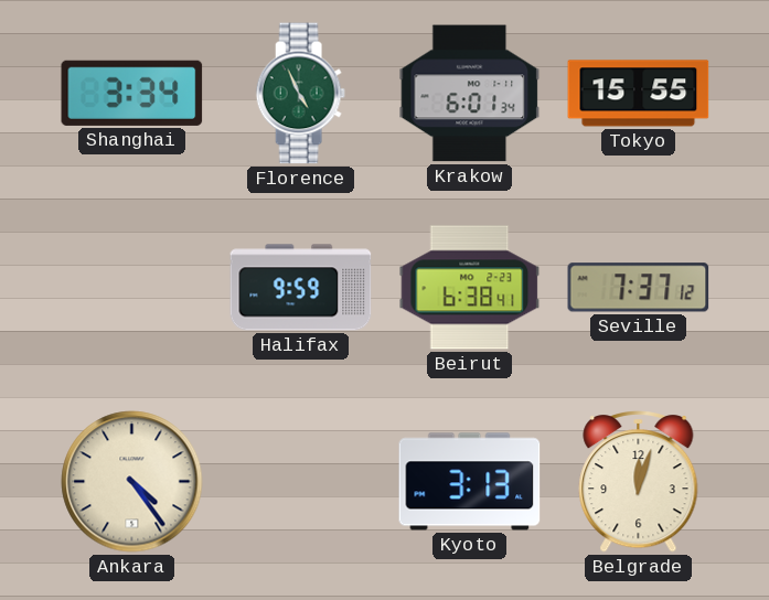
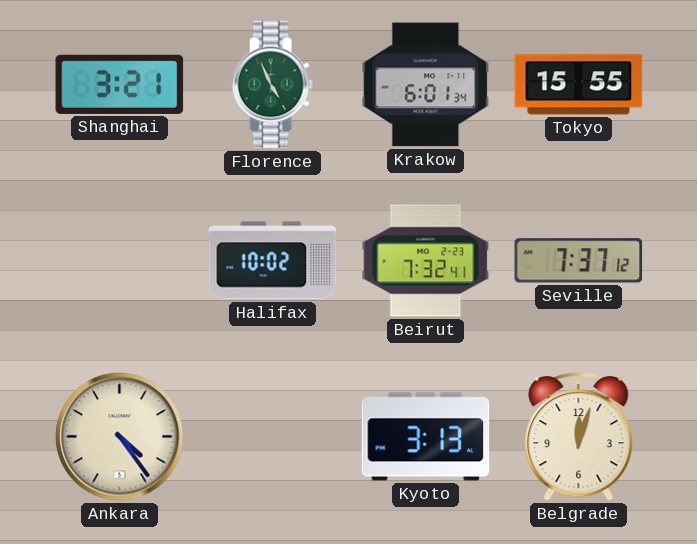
Shanghai: 3:34 -> 3:21 (120, 84)
Halifax: 9:59 -> 10:02 (273, 261)
Beirut: 6:38 -> 7:32 (426, 261)
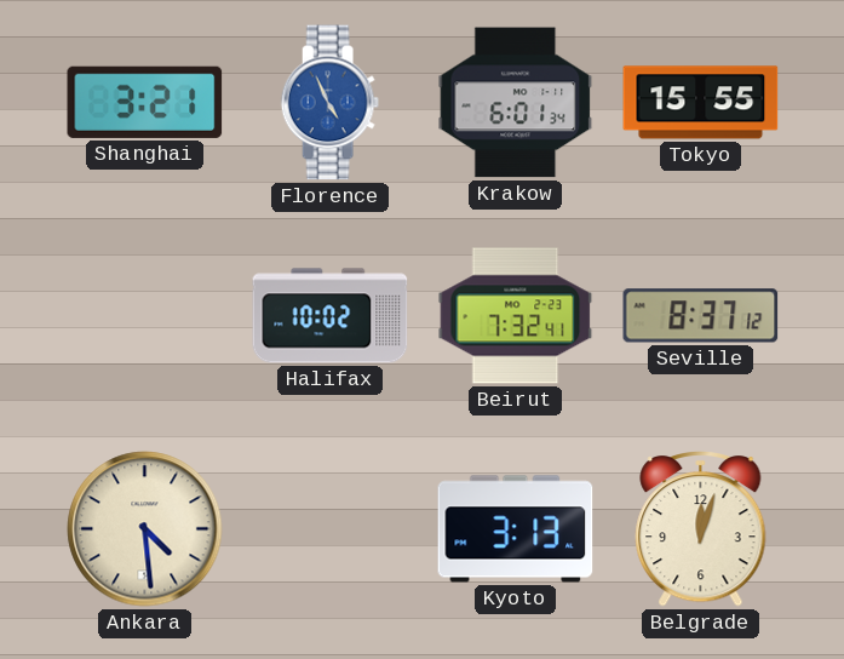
Florence dial: green -> blue (329, 103)
Seville: 7:37 -> 8:37 (701, 316)
Ankara: 4:24 -> 4:29 (145, 529)
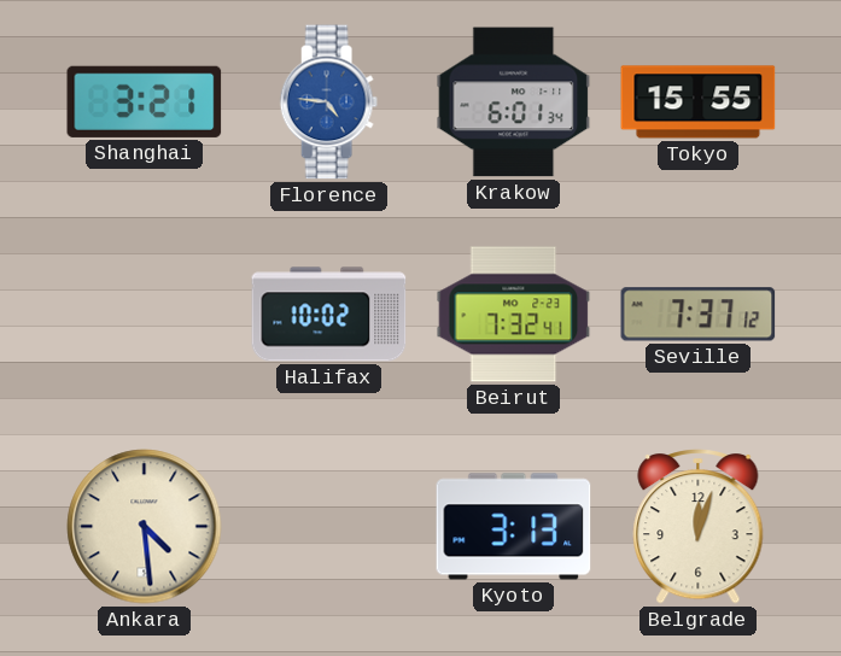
Florence: 4:56 -> 4:46 (328, 102)
Seville: 8:37 -> 7:37 (699, 315)
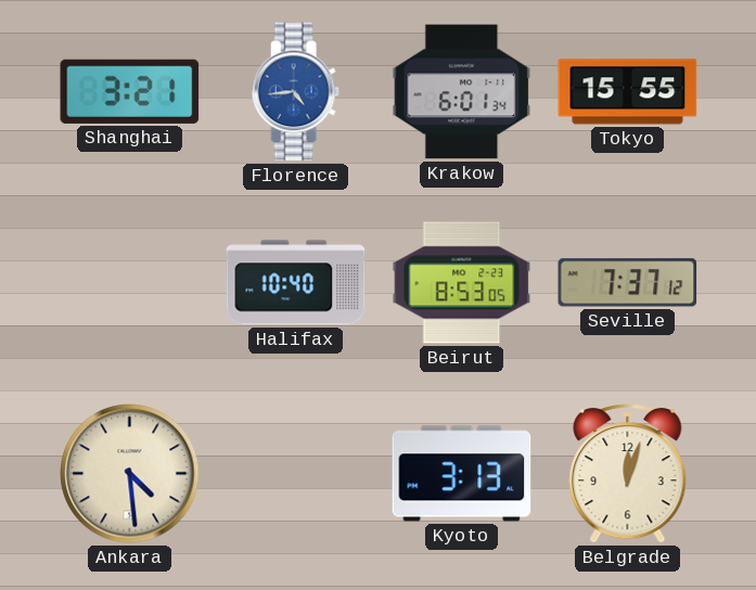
Florence: 4:46 -> 4:44 (295, 92)
Halifax: 10:02 -> 10:40 (296, 283)
Beirut: 7:32 -> 8:53 (462, 283)
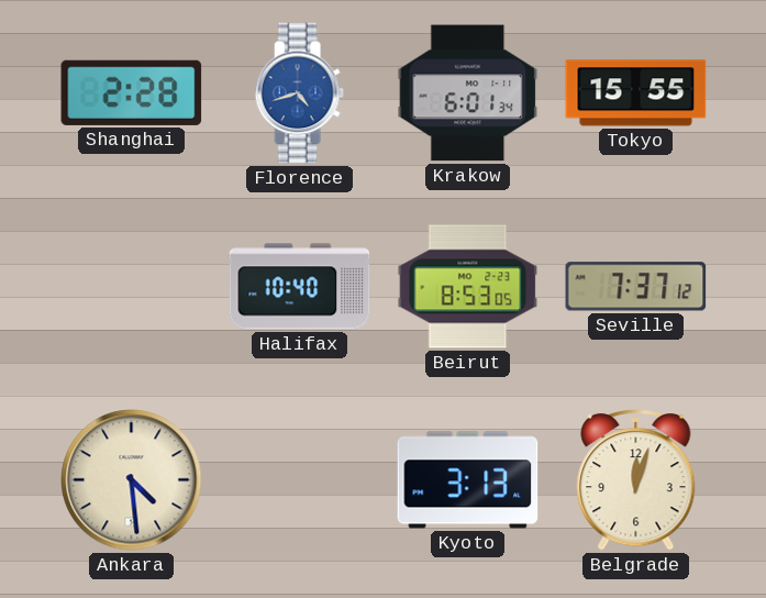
Shanghai: 3:21 -> 2:28 (132, 92)
Florence: 4:44 -> 4:42 (299, 93)
